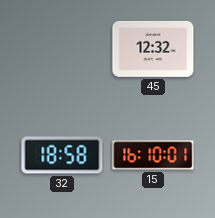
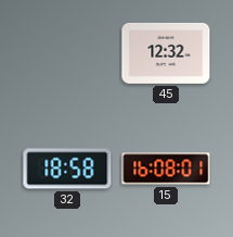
15: 16:10 -> 16:08 (166, 169)
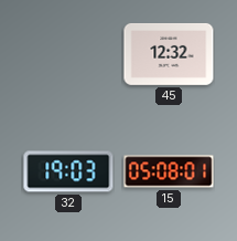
32: 18:58 -> 19:03 (68, 171)
15: 16:08 -> 05:08 (169, 171)
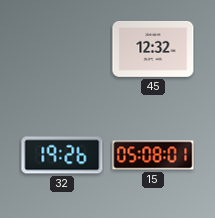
32: 19:03 -> 19:26 (62, 155)
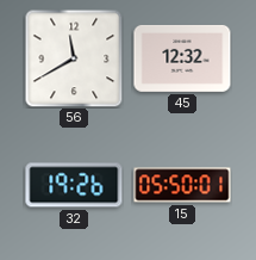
56: none -> 11:40 (74, 58)
15: 05:08 -> 05:50 (182, 185)
